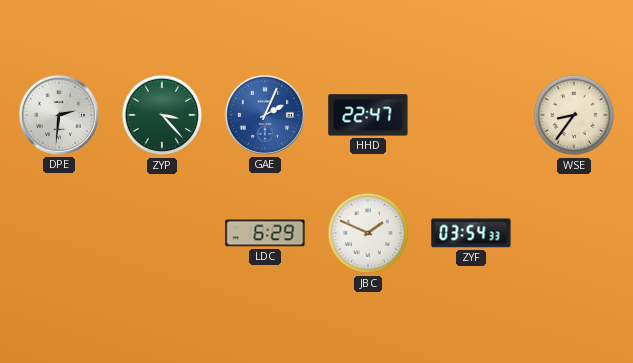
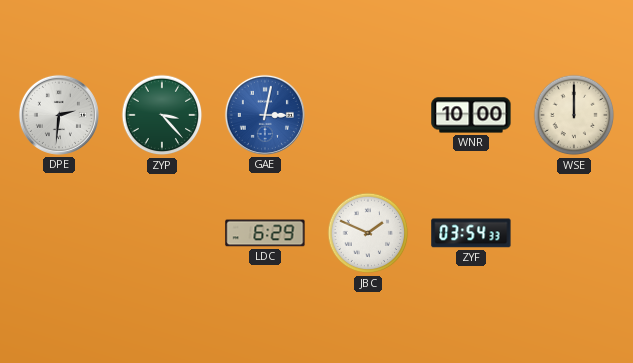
GAE: 2:04 -> 3:02 (265, 115)
HHD: 22:47 -> none (368, 115)
WNR: none -> 10:00 (471, 115)
WSE: 8:36 -> 12:00 (574, 115)
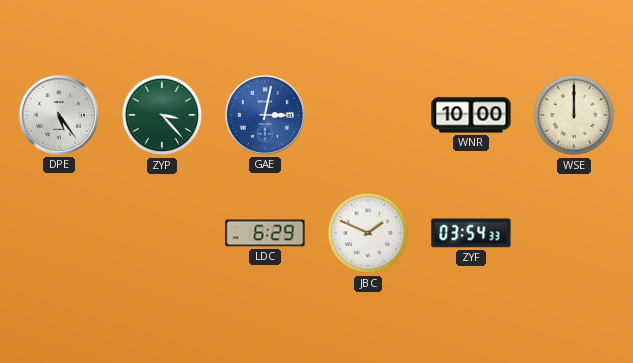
DPE: 2:31 -> 5:24 (59, 115)
